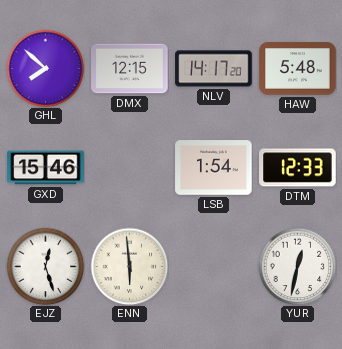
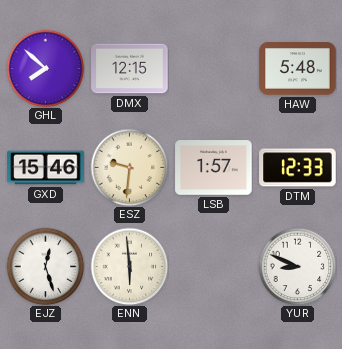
NLV: 14:17 -> none (214, 69)
ESZ: none -> 9:31 (129, 167)
LSB: 1:54 -> 1:57 (214, 168)
YUR: 12:32 -> 8:49 (297, 266)
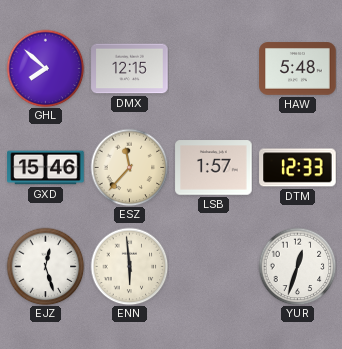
ESZ: 9:31 -> 11:37 (129, 167)
YUR: 8:49 -> 12:33 (297, 266)
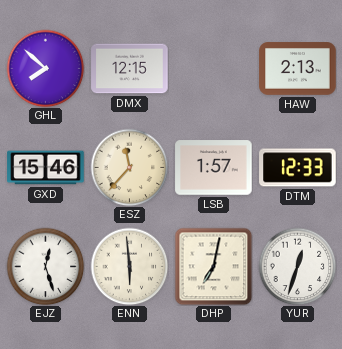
HAW: 5:48 -> 2:13 (298, 69)
DHP: none -> 7:02 (213, 266)
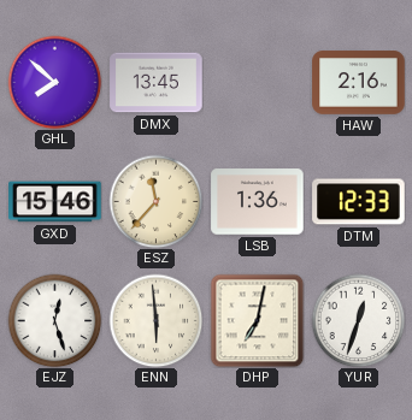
DMX: 12:15 -> 13:45 (157, 83)
HAW: 2:13 -> 2:16 (359, 83)
LSB: 1:57 -> 1:36 (258, 202)
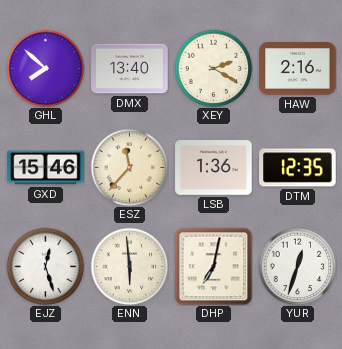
DMX: 13:45 -> 13:40 (130, 69)
XEY: none -> 2:20 (213, 68)
DTM: 12:33 -> 12:35 (298, 168)
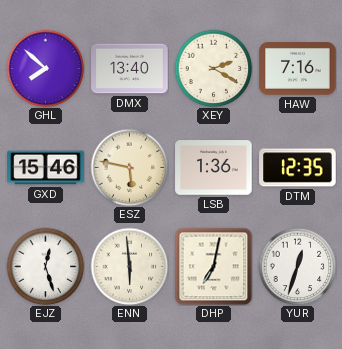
HAW: 2:16 -> 7:16 (298, 69)
ESZ: 11:37 -> 5:47 (129, 167)
